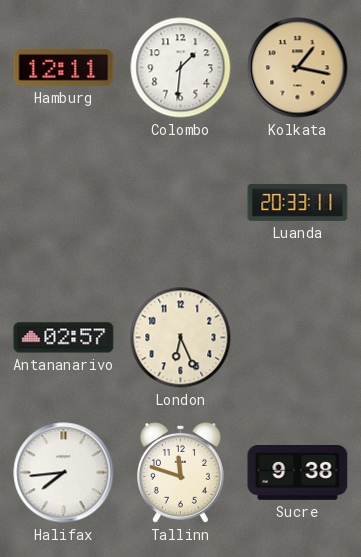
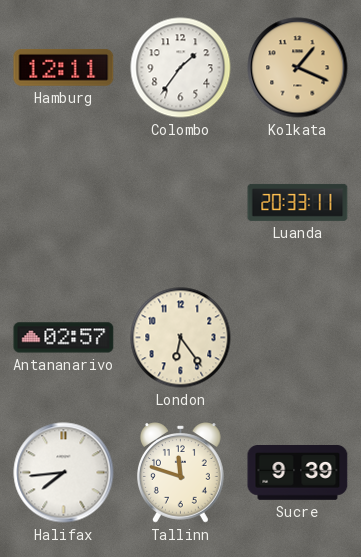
Colombo: 1:31 -> 1:36 (181, 68)
Kolkata: 1:17 -> 1:19 (298, 68)
London: 6:26 -> 6:24 (181, 338)
Sucre: 9:38 -> 9:39 (298, 473)
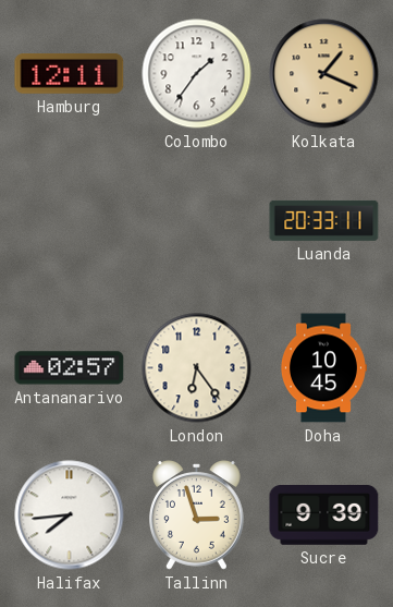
Doha: none -> 10:45 (323, 368)
Tallinn: 11:48 -> 2:57 (197, 515)
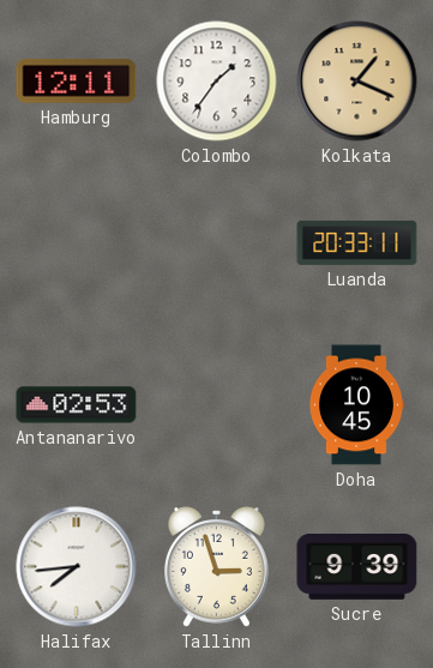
Antananarivo: 02:57 -> 02:53 (77, 405)
London: 6:24 -> none (197, 368)
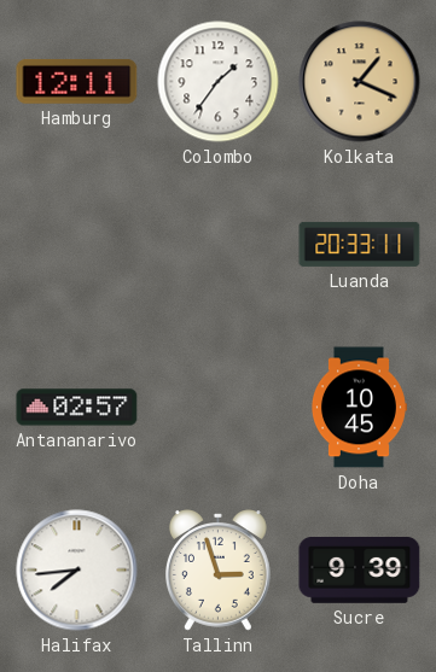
Antananarivo: 02:53 -> 02:57 (77, 408)
